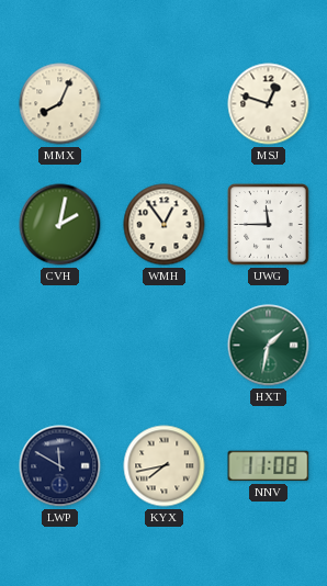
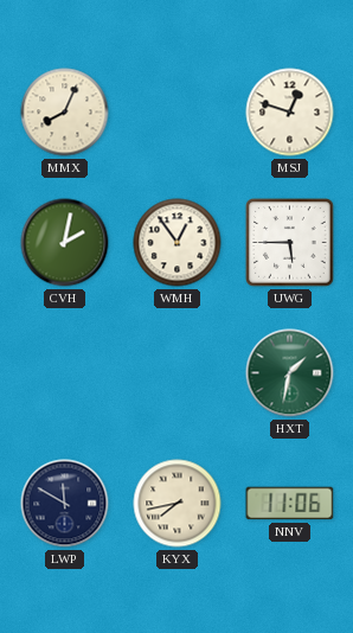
UWG: 11:45 -> 5:45 (290, 243)
NNV: 11:08 -> 11:06 (290, 504)
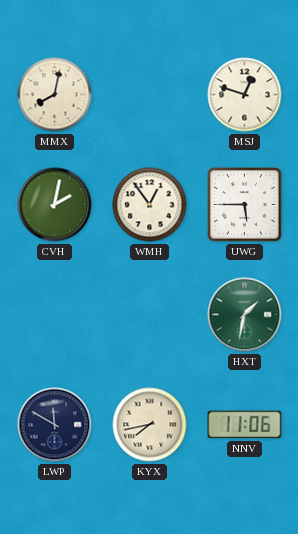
MMX: 8:04 -> 8:02 (55, 95)
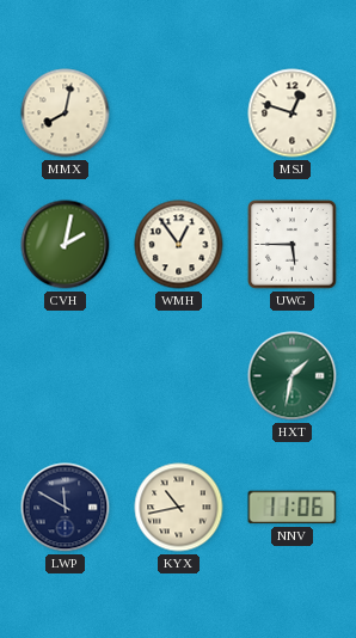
KYX: 7:43 -> 10:43 (179, 508)
